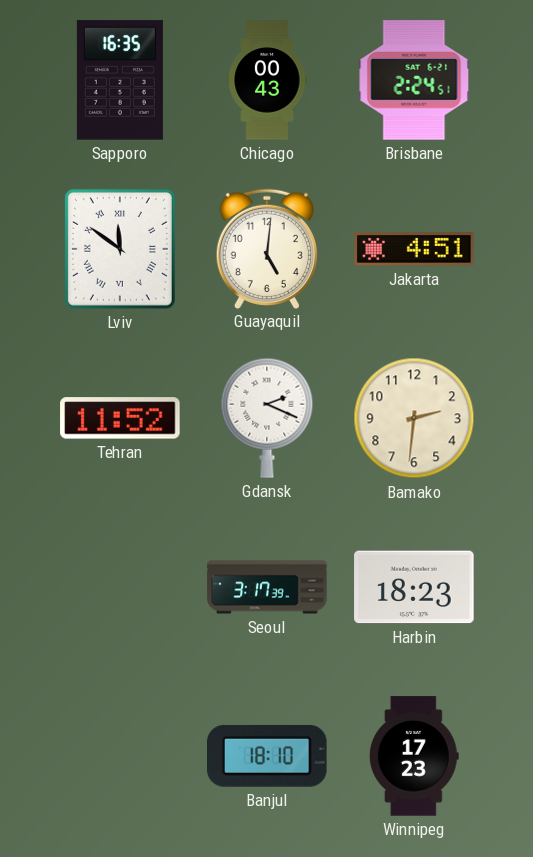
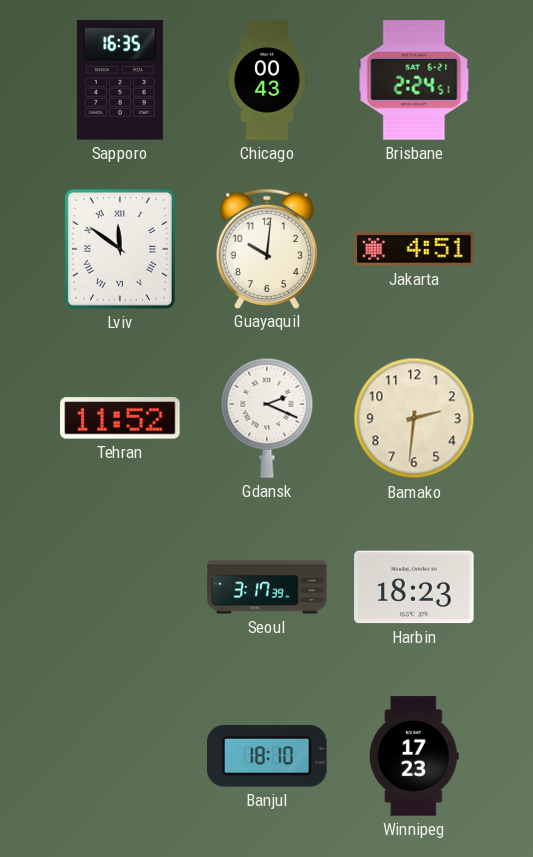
Guayaquil: 5:01 -> 10:01 (267, 248)
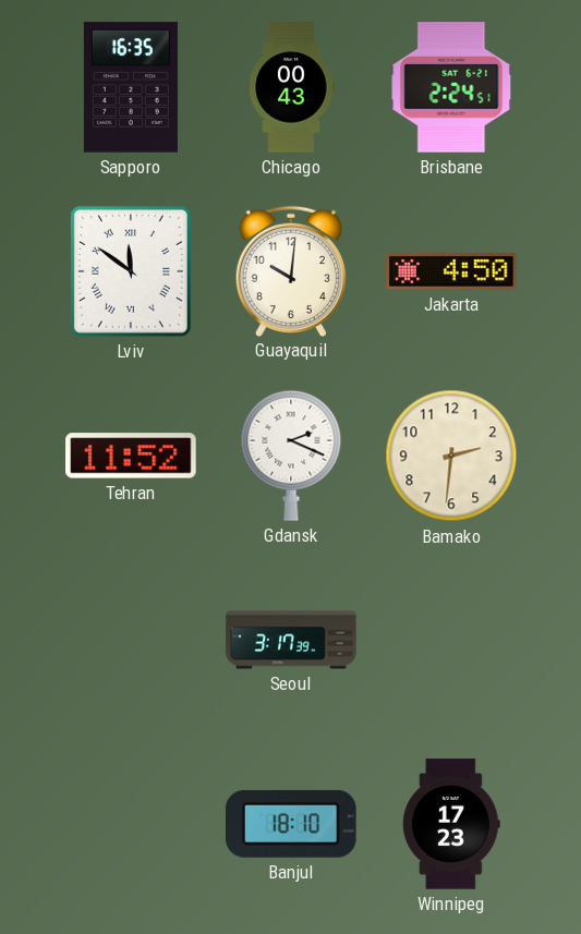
Jakarta: 4:51 -> 4:50 (451, 271)
Harbin: 18:23 -> none (414, 587)
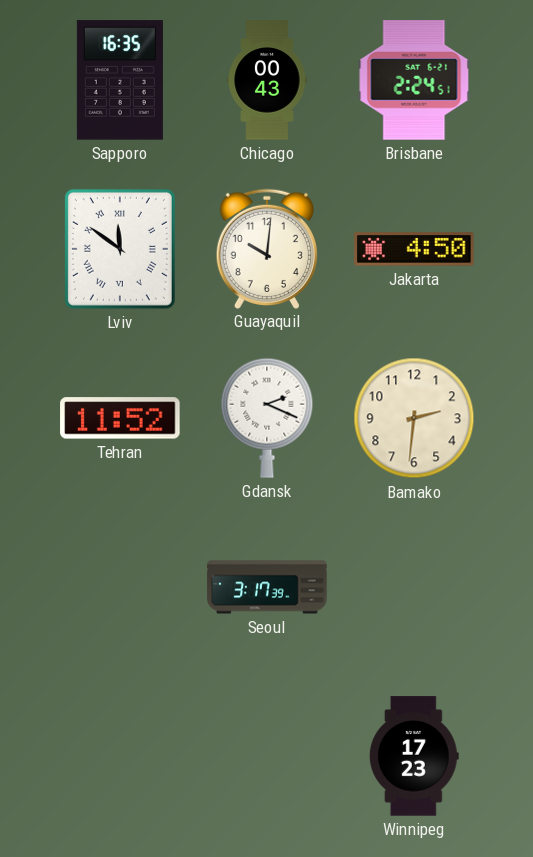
Banjul: 18:10 -> none (291, 824)
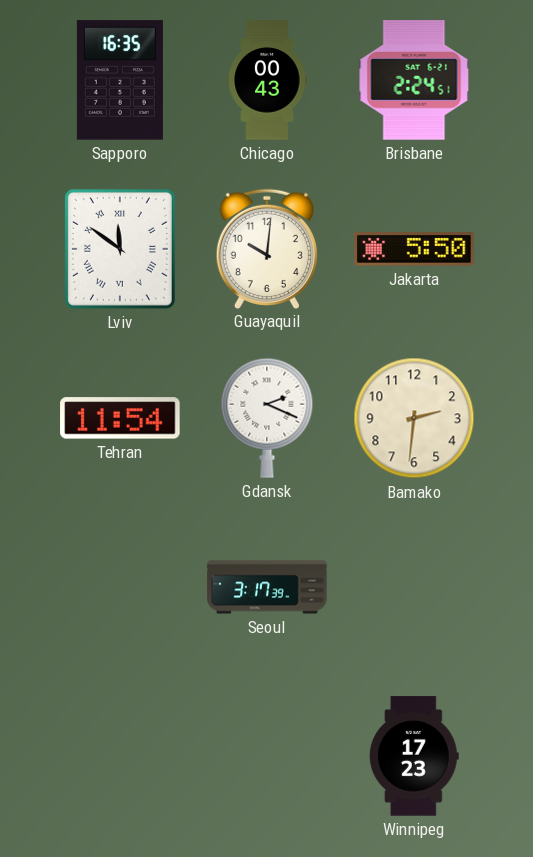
Jakarta: 4:50 -> 5:50 (414, 249)
Tehran: 11:52 -> 11:54 (120, 418)
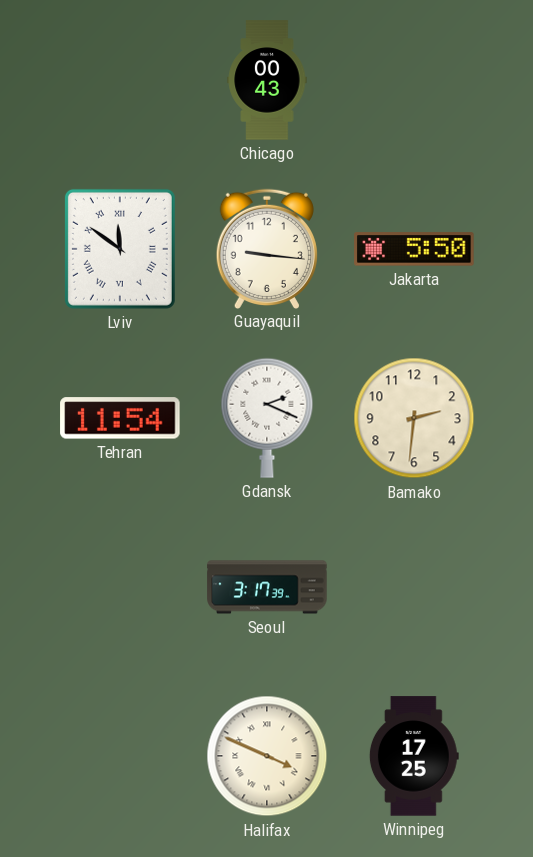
Sapporo: 16:35 -> none (120, 80)
Brisbane: 2:24 -> none (414, 80)
Guayaquil: 10:01 -> 9:16 (267, 248)
Halifax: none -> 3:49 (267, 756)
Winnipeg: 17:23 -> 17:25 (414, 756)
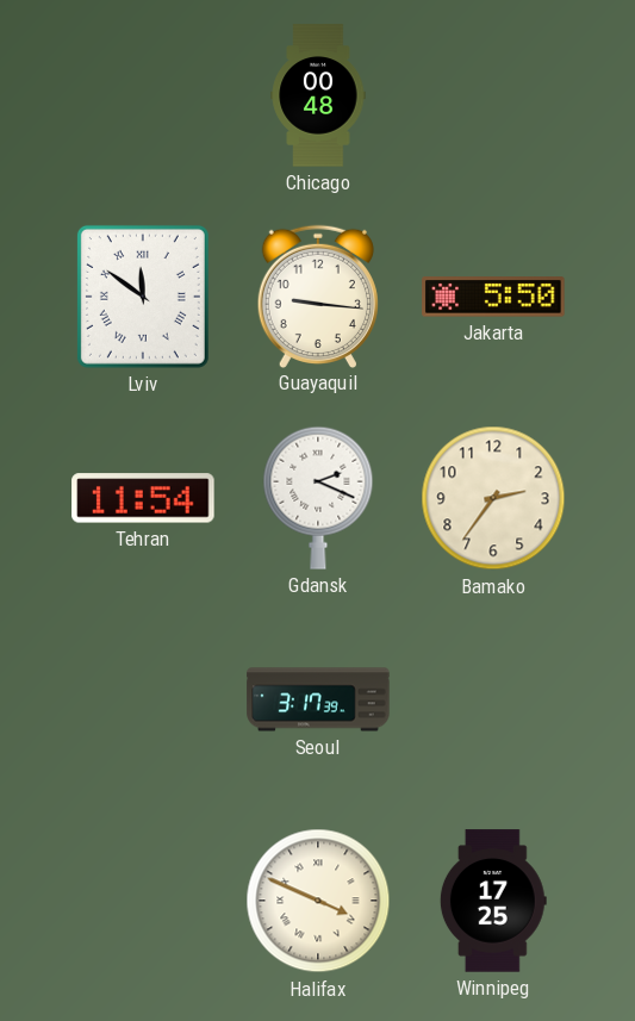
Chicago: 00:43 -> 00:48 (318, 95)
Bamako: 2:31 -> 2:36 (493, 498)
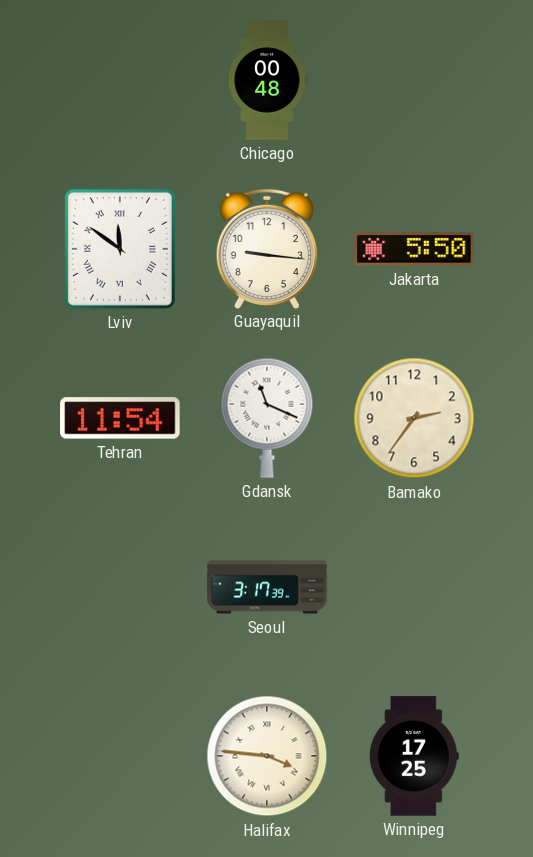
Gdansk: 2:19 -> 11:19 (267, 418)
Halifax: 3:49 -> 3:46 (267, 756)
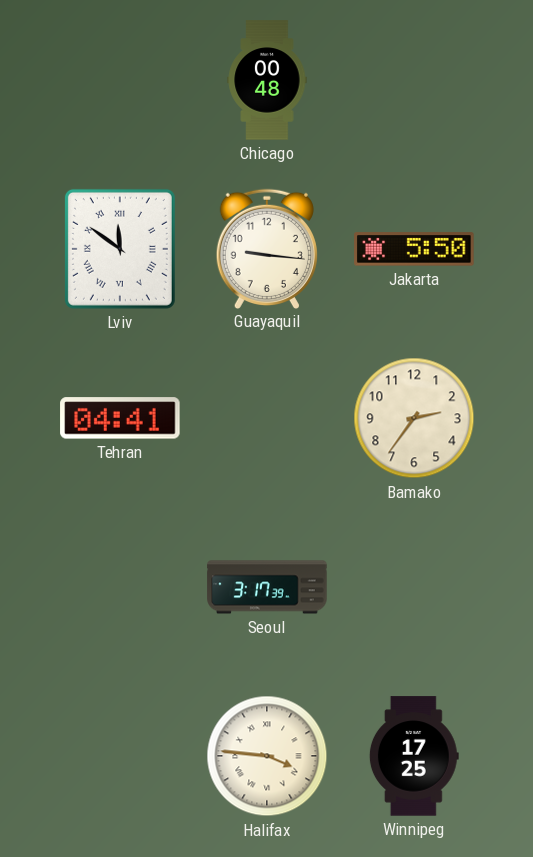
Tehran: 11:54 -> 04:41 (120, 418)
Gdansk: 11:19 -> none (267, 418)
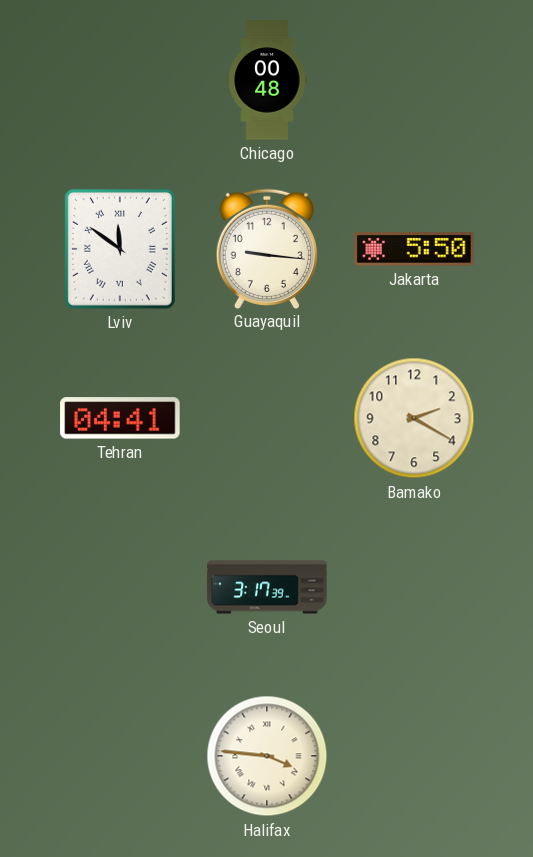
Bamako: 2:36 -> 2:20 (414, 418)
Winnipeg: 17:25 -> none (414, 756)
